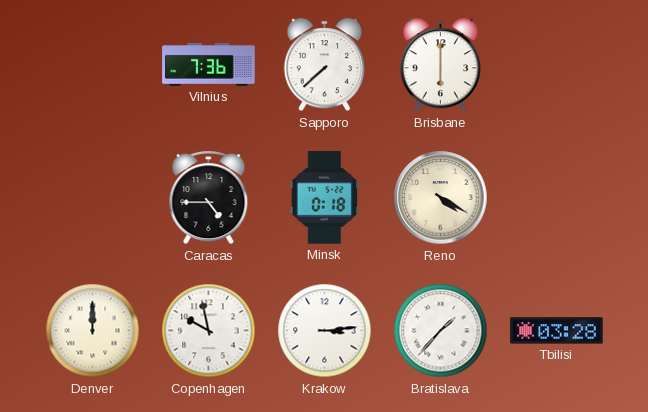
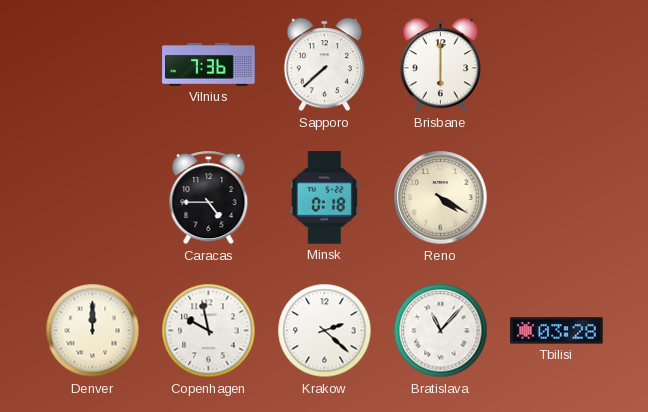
Krakow: 3:14 -> 2:22 (325, 331)
Bratislava: 1:37 -> 11:07 (441, 331)
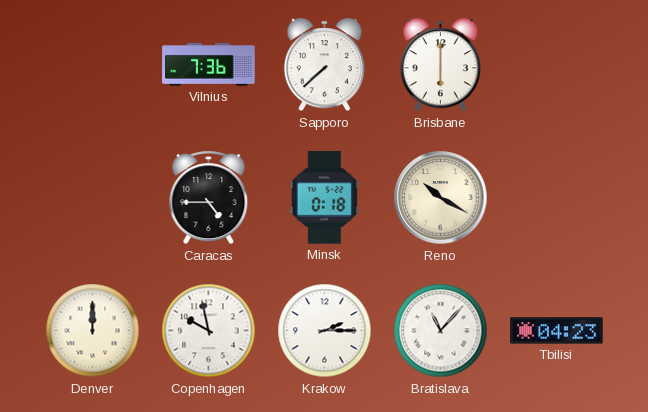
Reno: 4:20 -> 10:20 (441, 198)
Krakow: 2:22 -> 2:15 (325, 331)
Tbilisi: 03:28 -> 04:23 (557, 331)
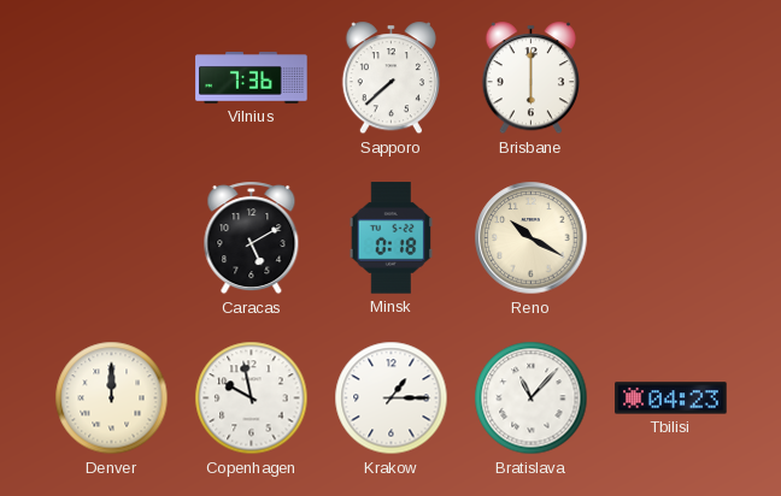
Caracas: 4:45 -> 5:10 (252, 238)
Krakow: 2:15 -> 1:15 (392, 398)
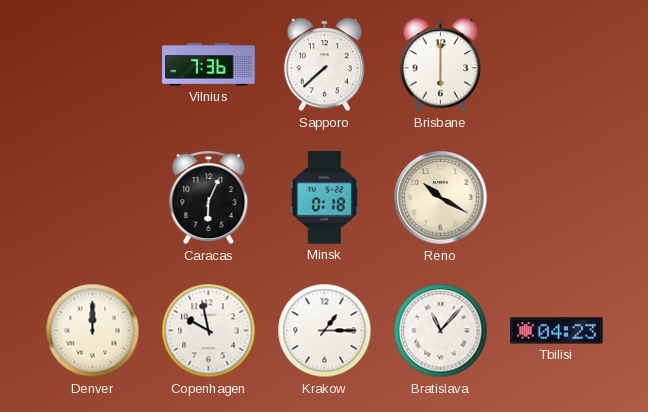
Caracas: 5:10 -> 6:04 (209, 198)
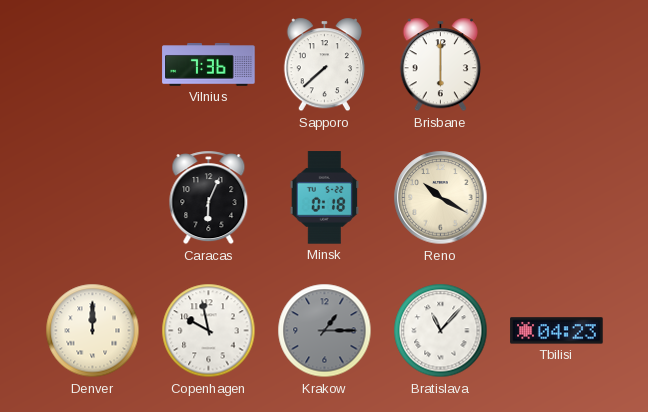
Krakow dial: white -> grey (325, 331)
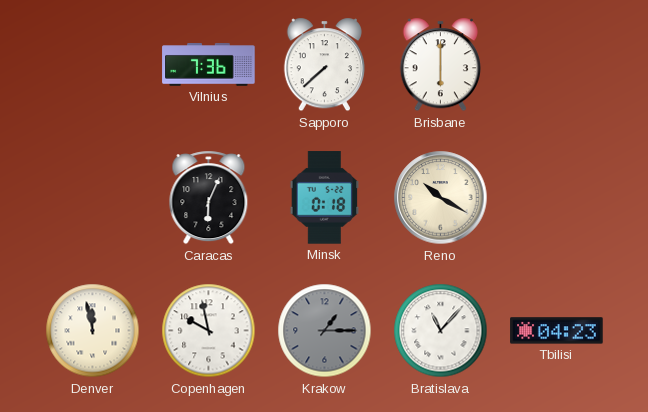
Denver: 12:00 -> 11:58 (93, 331)
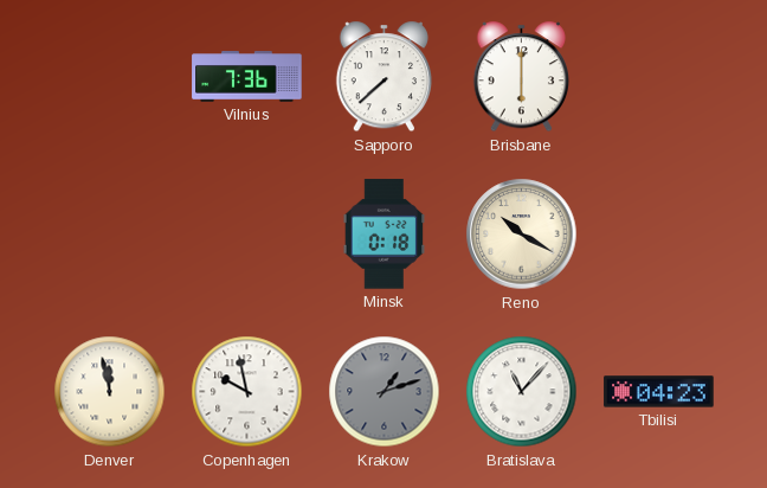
Caracas: 6:04 -> none (209, 198)
Krakow: 1:15 -> 1:12 (385, 392)
